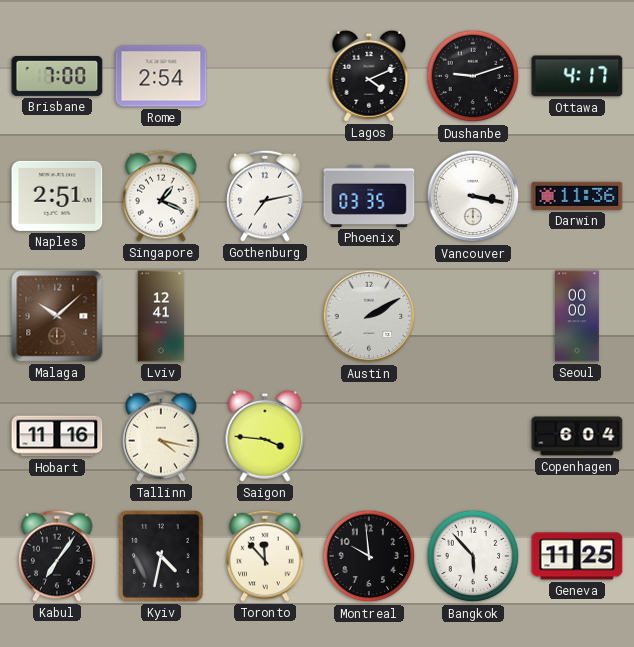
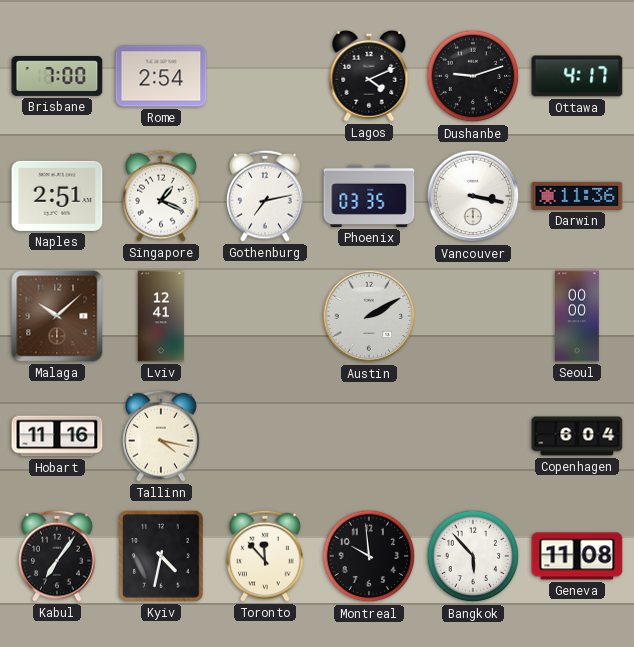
Saigon: 3:46 -> none (265, 436)
Geneva: 11:25 -> 11:08 (577, 556)
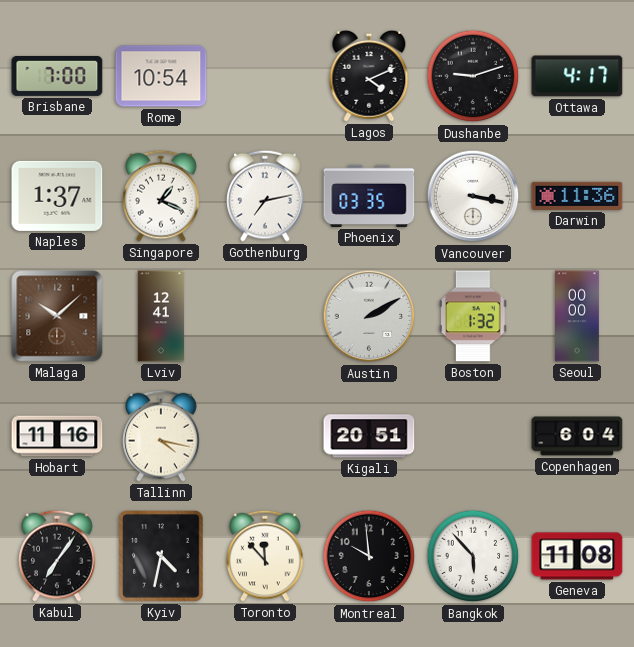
Rome: 2:54 -> 10:54 (161, 76)
Naples: 2:51 -> 1:37 (57, 196)
Boston: none -> 1:32 (474, 316)
Kigali: none -> 20:51 (369, 436)
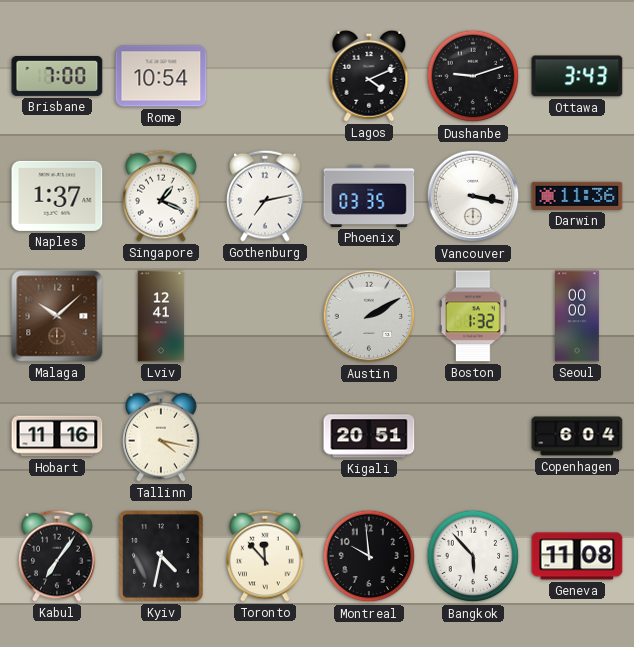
Ottawa: 4:17 -> 3:43 (577, 76)
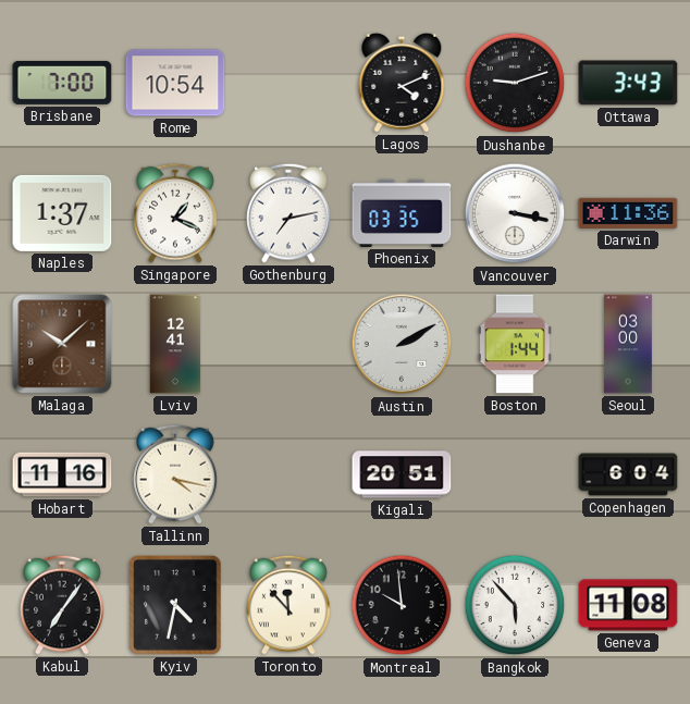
Boston: 1:32 -> 1:44 (516, 344)
Seoul: 00:00 -> 03:00 (629, 344)
